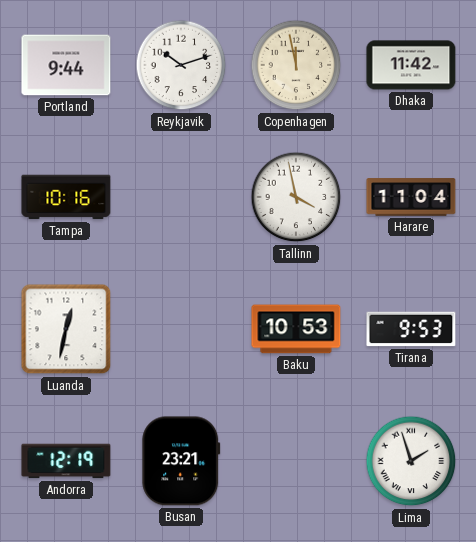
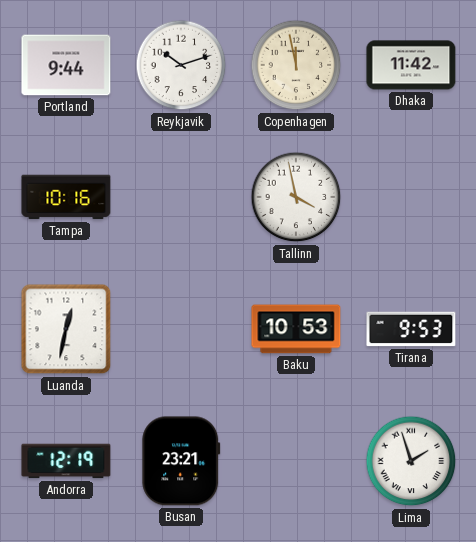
Harare: 11:04 -> none (411, 197)
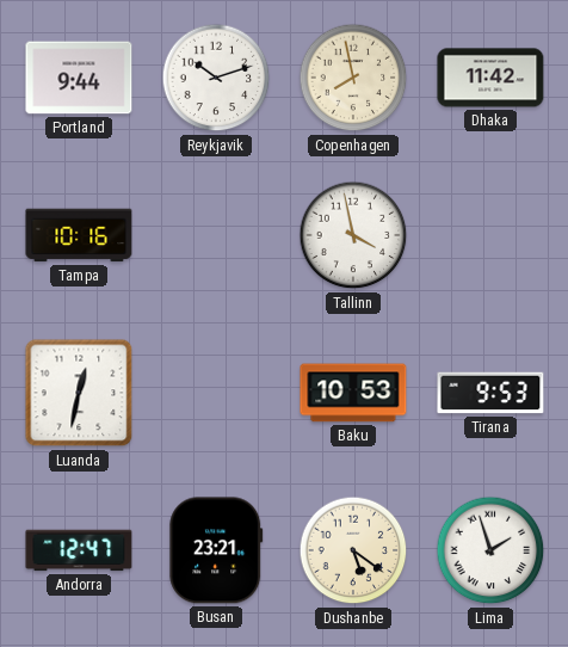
Copenhagen: 11:58 -> 7:58 (353, 78)
Andorra: 12:19 -> 12:47 (79, 550)
Dushanbe: none -> 5:21 (353, 550)
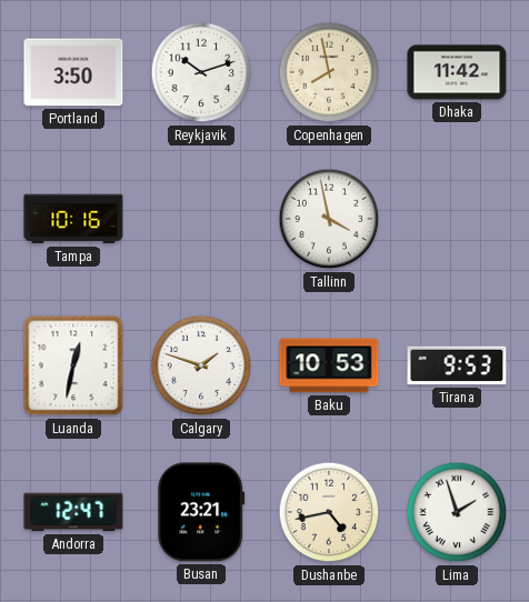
Portland: 9:44 -> 3:50 (73, 72)
Calgary: none -> 1:48 (201, 365)
Dushanbe: 5:21 -> 4:43 (329, 512)
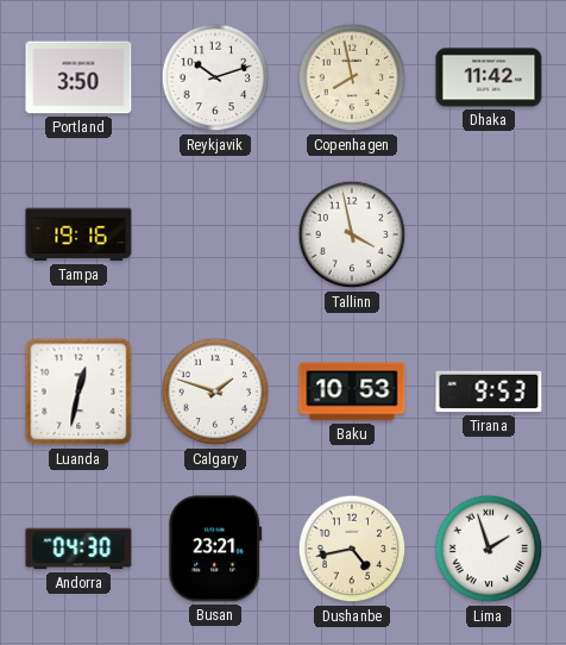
Tampa: 10:16 -> 19:16 (78, 234)
Andorra: 12:47 -> 04:30 (78, 549)
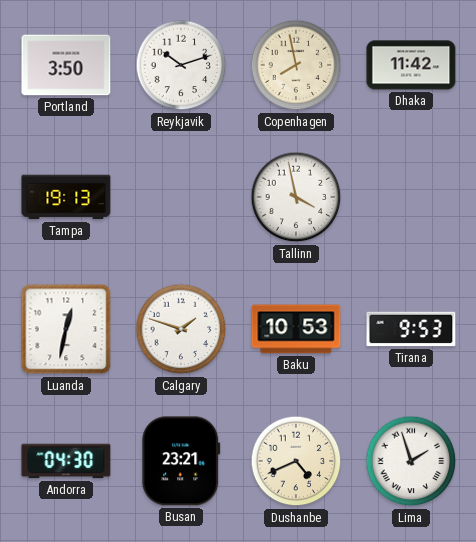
Tampa: 19:16 -> 19:13 (66, 197)
Dushanbe: 4:43 -> 4:41 (296, 461)
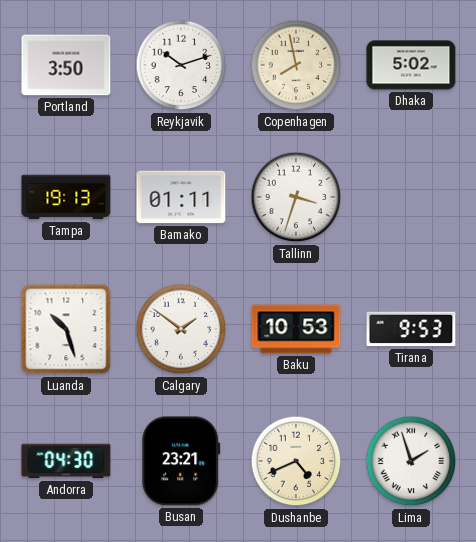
Dhaka: 11:42 -> 5:02 (411, 65)
Bamako: none -> 01:11 (181, 197)
Tallinn: 3:58 -> 3:33 (296, 197)
Luanda: 12:32 -> 10:27 (66, 329)
Calgary: 1:48 -> 1:51 (181, 329)
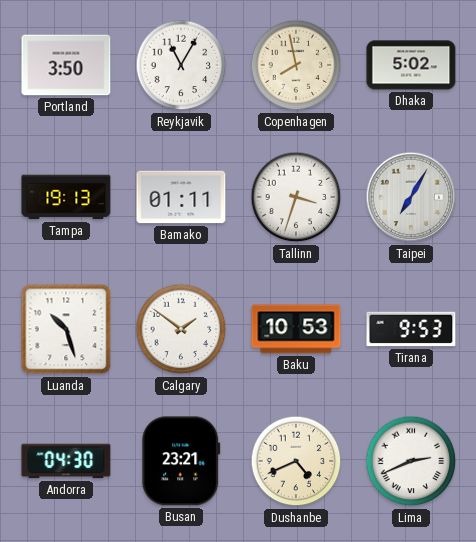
Reykjavik: 10:12 -> 11:05 (181, 65)
Taipei: none -> 7:05 (411, 197)
Lima: 1:57 -> 2:41 (411, 461)
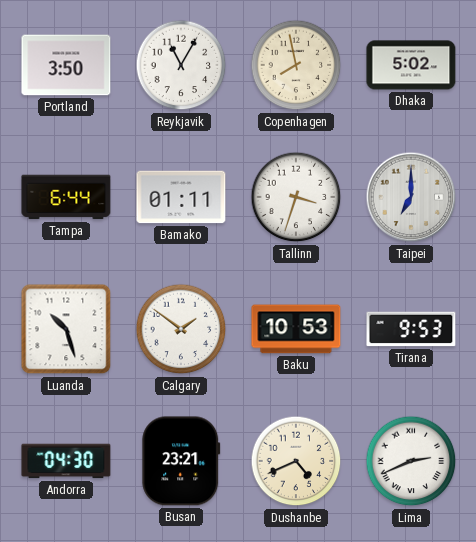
Tampa: 19:13 -> 6:44 (66, 197)
Taipei: 7:05 -> 7:00 (411, 197)
